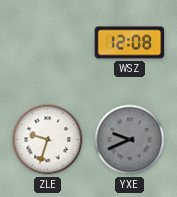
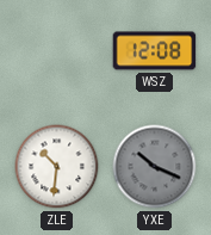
ZLE: 9:33 -> 10:31 (57, 167)
YXE: 9:41 -> 10:19 (155, 167)
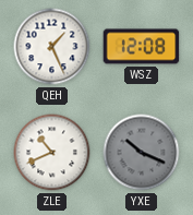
QEH: none -> 1:26 (52, 47)
ZLE: 10:31 -> 10:41 (52, 153)
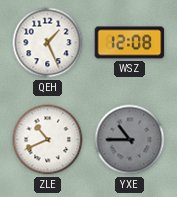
YXE: 10:19 -> 10:45 (130, 140)
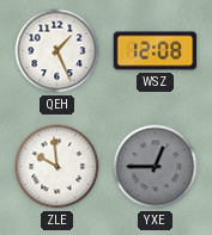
ZLE: 10:41 -> 9:59 (57, 167)
YXE: 10:45 -> 12:45 (156, 167)
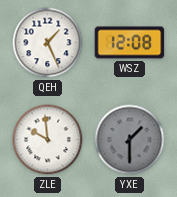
YXE: 12:45 -> 1:30 (130, 140)
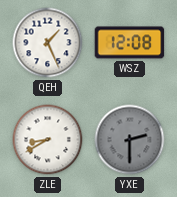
ZLE: 9:59 -> 8:40 (48, 140)
YXE: 1:30 -> 2:30 (130, 140)
